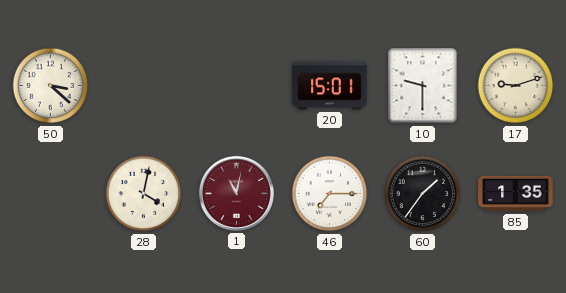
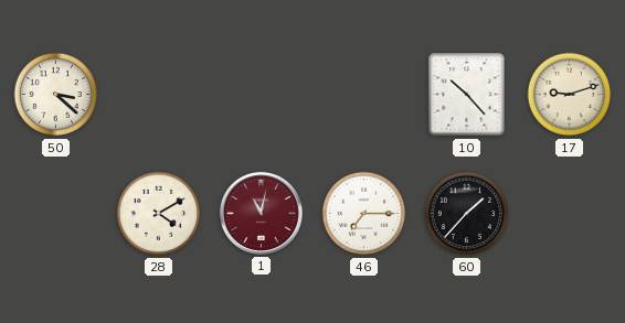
20: 15:01 -> none (330, 86)
10: 9:30 -> 10:23 (467, 95)
28: 4:02 -> 4:10 (159, 214)
60: 1:36 -> 1:37 (467, 214)
85: 1:35 -> none (516, 194)
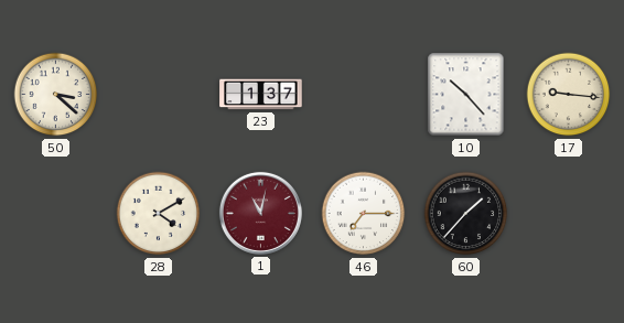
23: none -> 1:37 (261, 95)
17: 9:12 -> 9:16 (569, 95)
